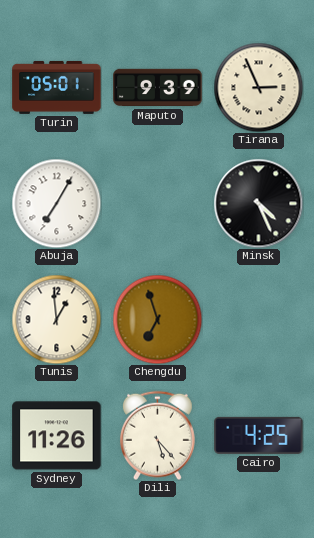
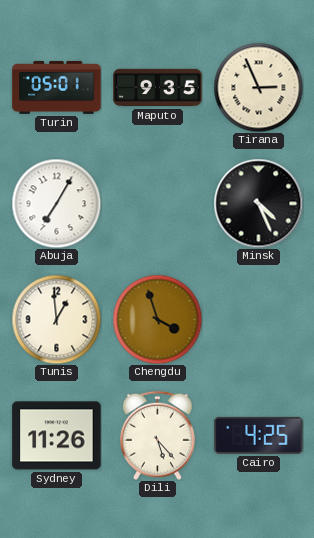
Maputo: 9:39 -> 9:35 (158, 88)
Chengdu: 6:57 -> 3:57 (157, 319)
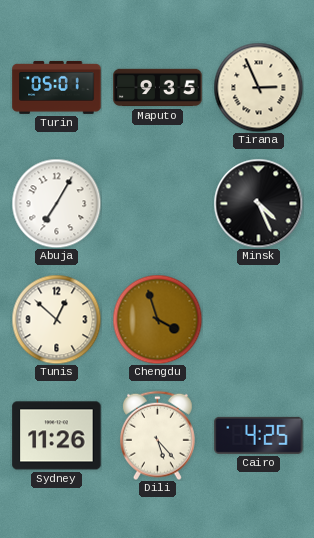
Tunis: 12:59 -> 12:52 (56, 319)
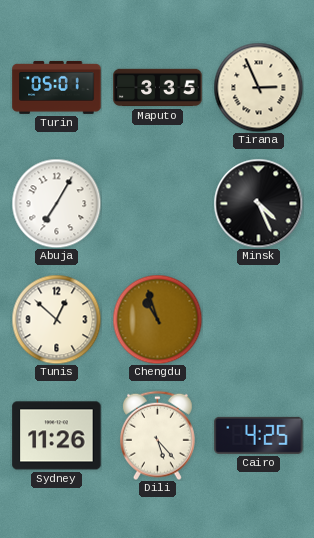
Maputo: 9:35 -> 3:35 (158, 88)
Chengdu: 3:57 -> 10:57 (157, 319)
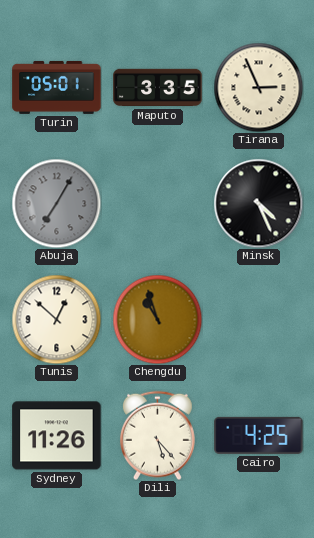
Abuja dial: white -> grey (56, 203)
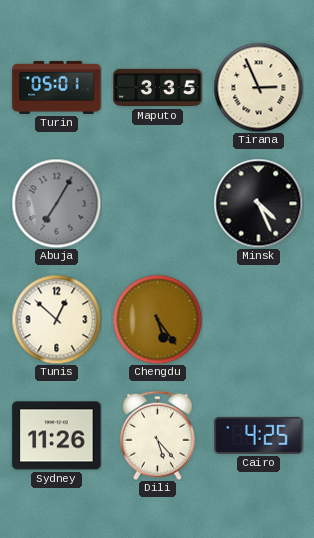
Chengdu: 10:57 -> 5:24 (157, 319)
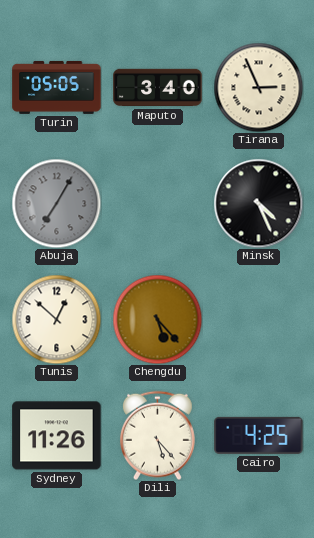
Turin: 05:01 -> 05:05 (57, 87)
Maputo: 3:35 -> 3:40 (158, 88)
Chengdu: 5:24 -> 5:23 (157, 319)
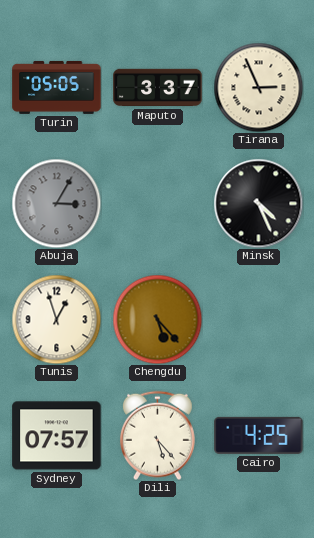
Maputo: 3:40 -> 3:37 (158, 88)
Abuja: 7:05 -> 3:05 (56, 203)
Tunis: 12:52 -> 12:57 (56, 319)
Sydney: 11:26 -> 07:57 (57, 436)
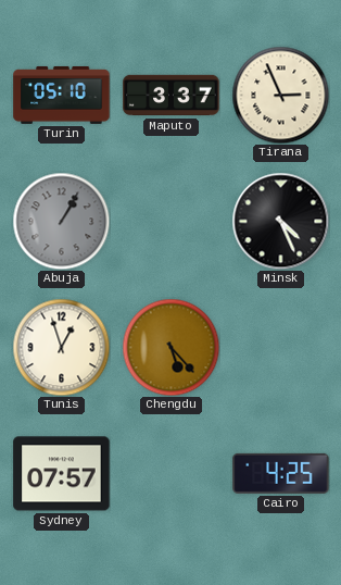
Turin: 05:05 -> 05:10 (62, 95)
Abuja: 3:05 -> 1:05 (61, 221)
Dili: 5:23 -> none (157, 435)
